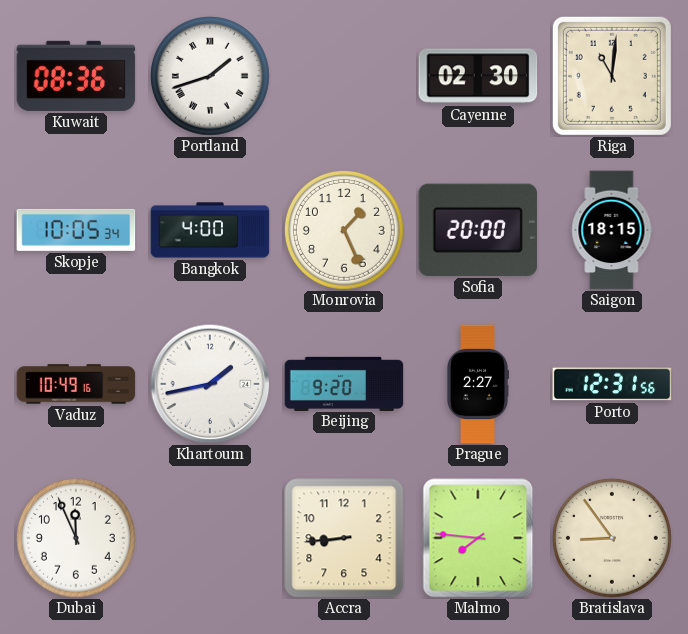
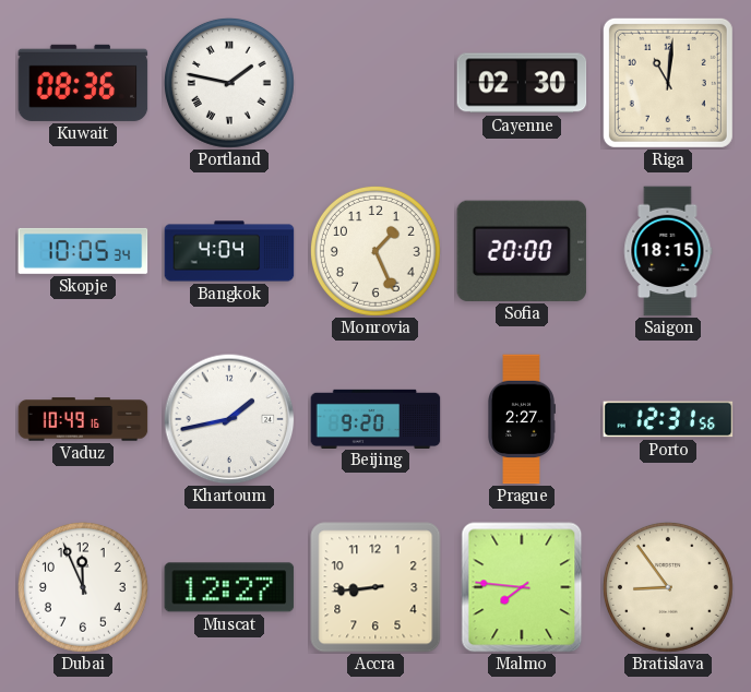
Portland: 1:42 -> 1:47 (229, 83)
Bangkok: 4:00 -> 4:04 (229, 251)
Muscat: none -> 12:27 (229, 587)
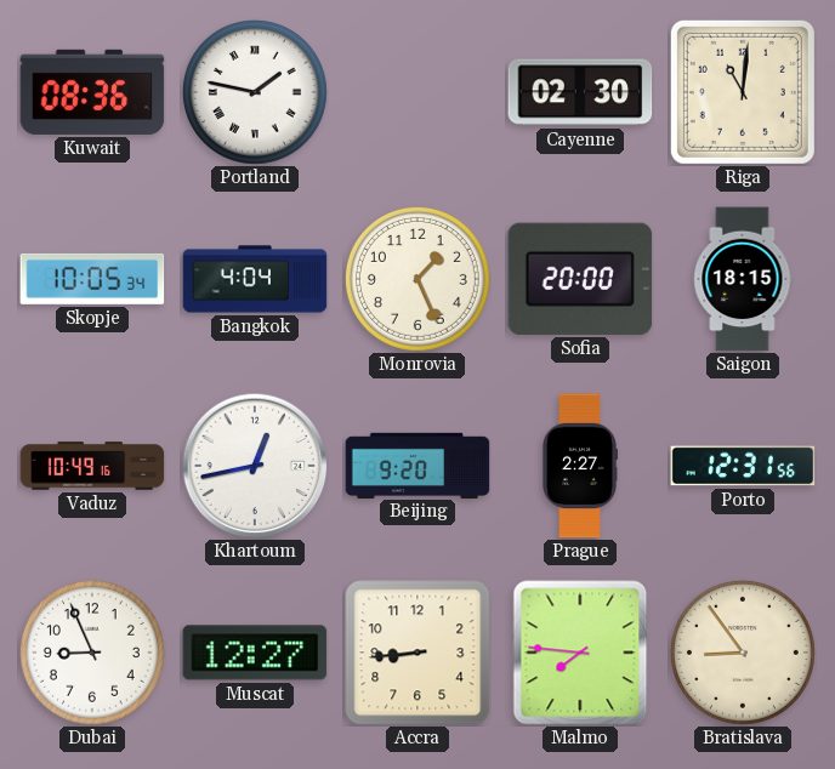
Khartoum: 1:43 -> 12:43 (255, 466)
Dubai: 11:56 -> 8:56 (92, 653)
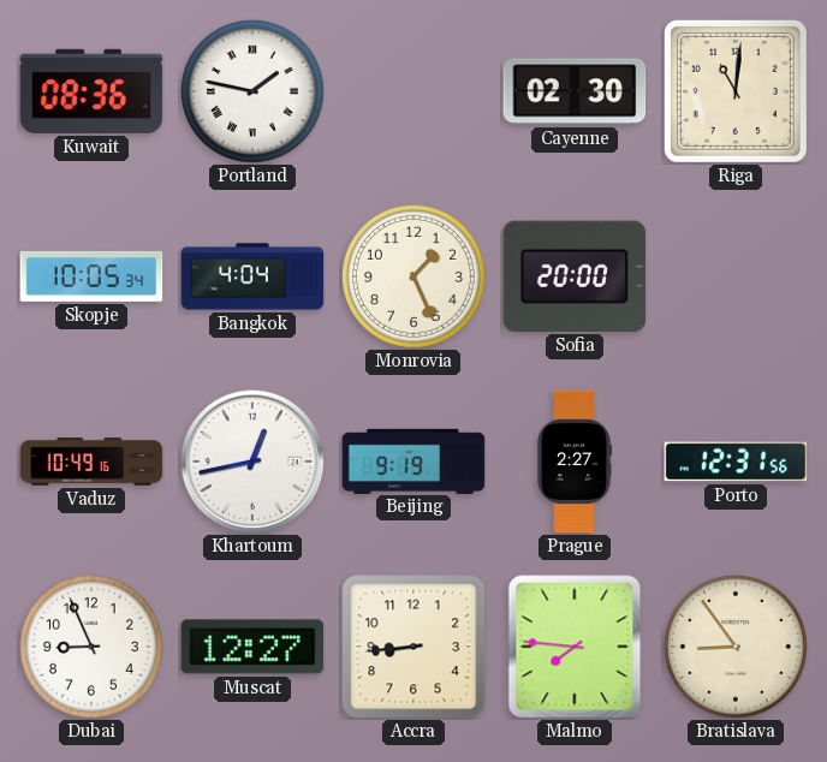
Saigon: 18:15 -> none (743, 279)
Beijing: 9:20 -> 9:19 (413, 460)
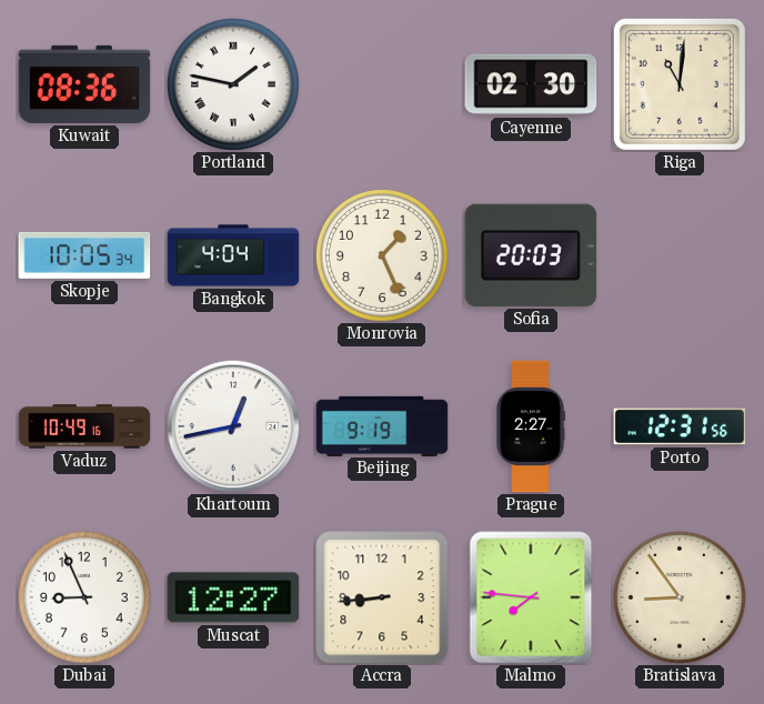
Sofia: 20:00 -> 20:03 (531, 255)
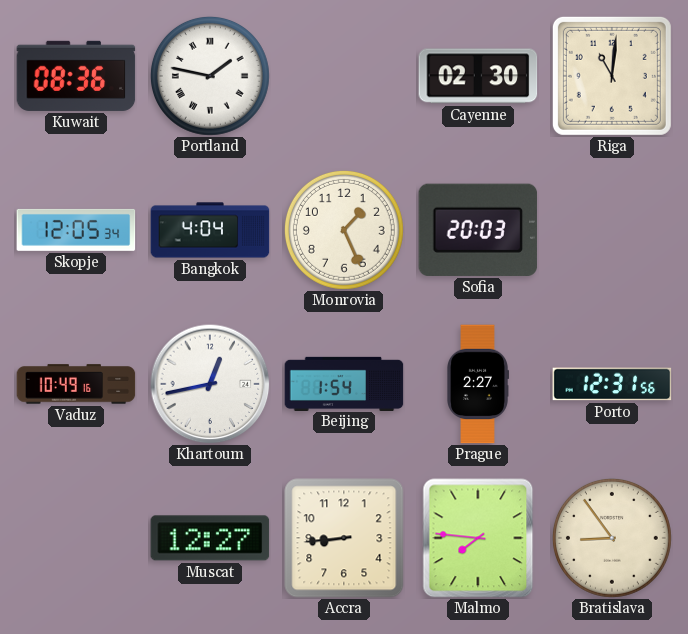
Skopje: 10:05 -> 12:05 (76, 230)
Beijing: 9:19 -> 1:54 (344, 383)
Dubai: 8:56 -> none (84, 597)
